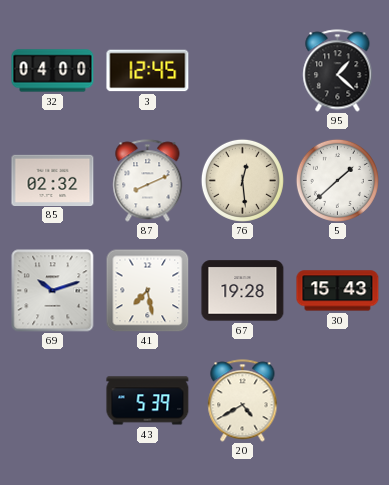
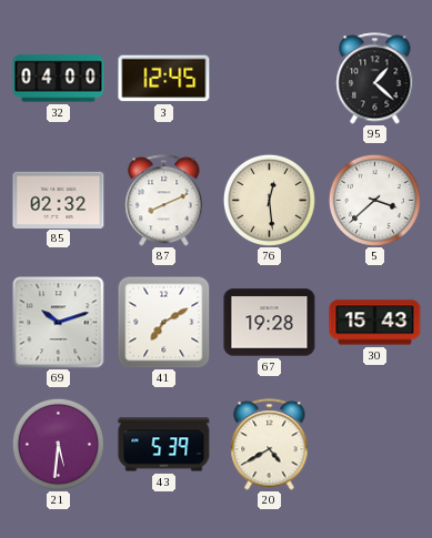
5: 1:38 -> 3:38 (374, 200)
41: 7:28 -> 7:10 (163, 322)
21: none -> 5:31 (58, 444)
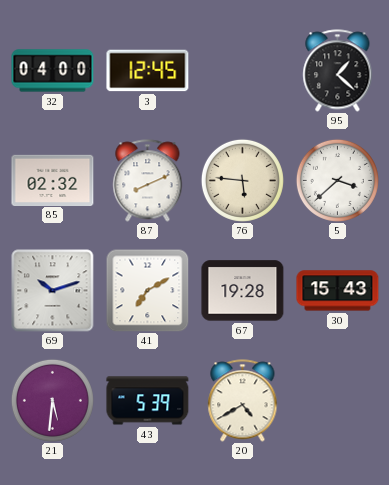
76: 12:29 -> 5:46 (242, 180)
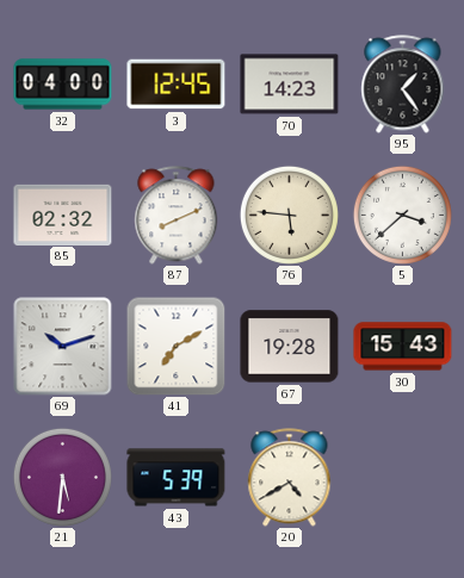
70: none -> 14:23 (290, 85)
95: 1:22 -> 1:24 (403, 85)
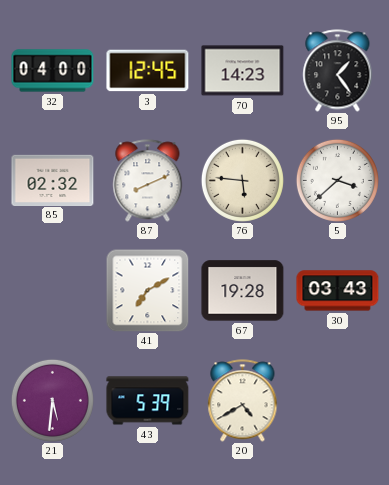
69: 10:12 -> none (63, 347)
30: 15:43 -> 03:43 (338, 291)
